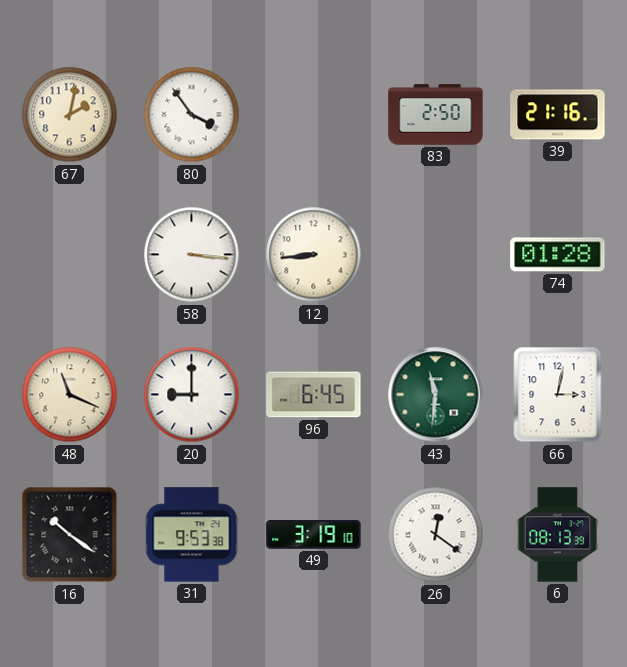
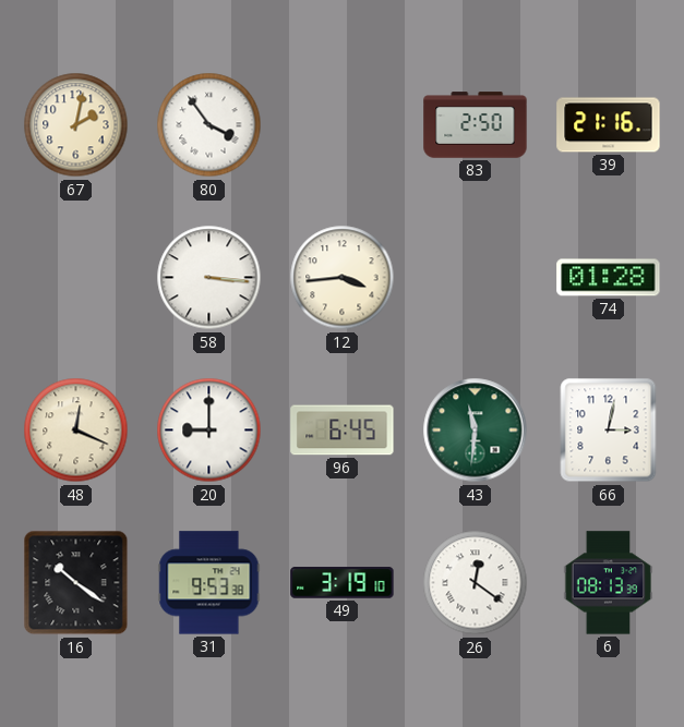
12: 8:44 -> 3:44 (343, 278)
48: 11:19 -> 12:19 (76, 431)
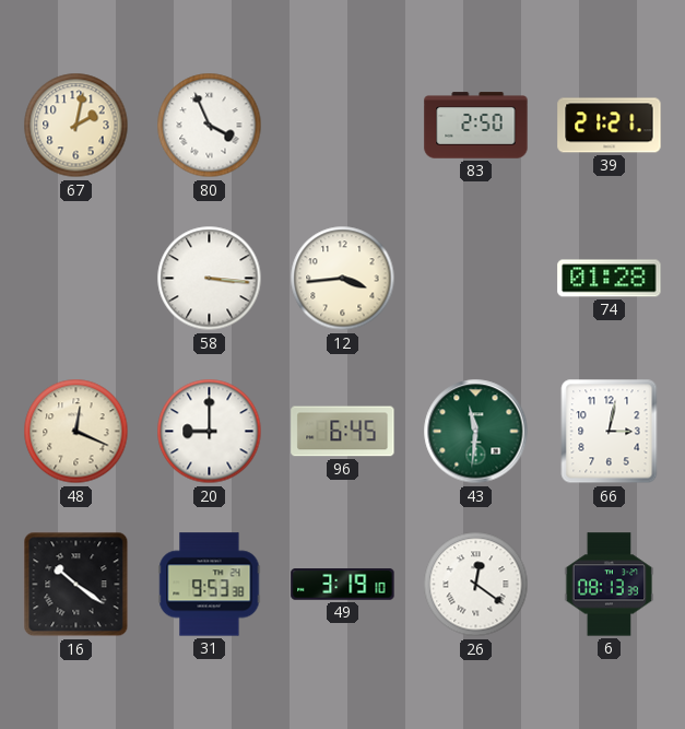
80: 3:54 -> 3:56 (210, 126)
39: 21:16 -> 21:21 (610, 126)
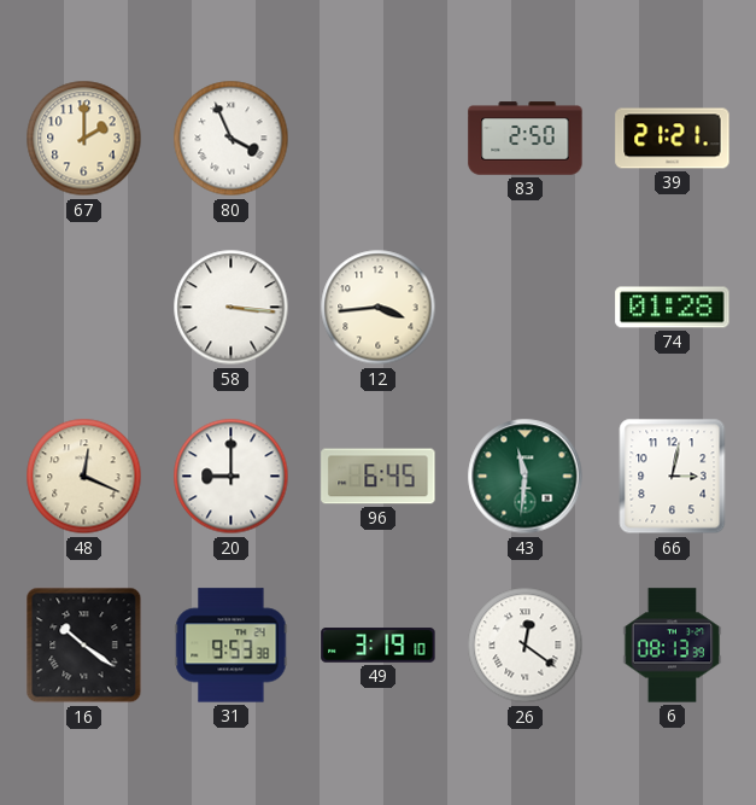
67: 2:02 -> 2:00 (84, 139)
